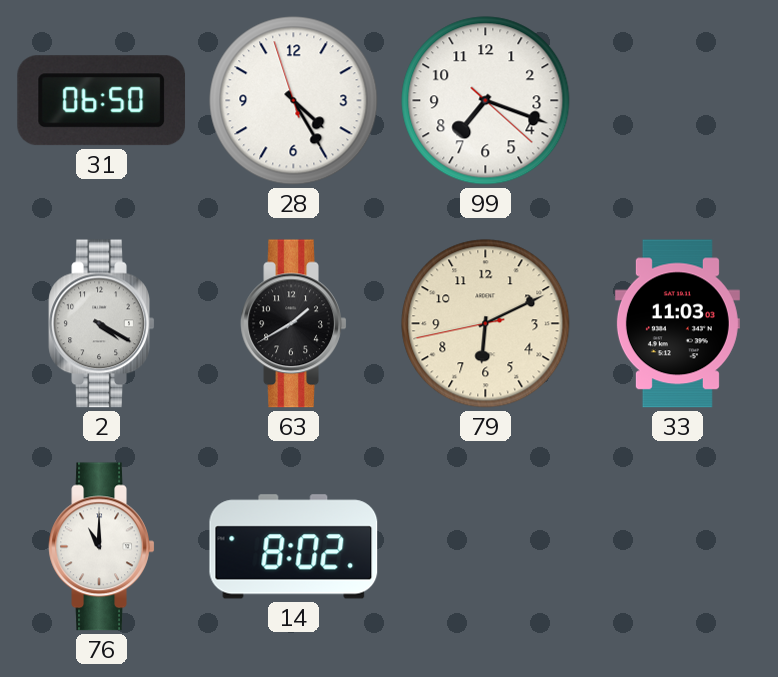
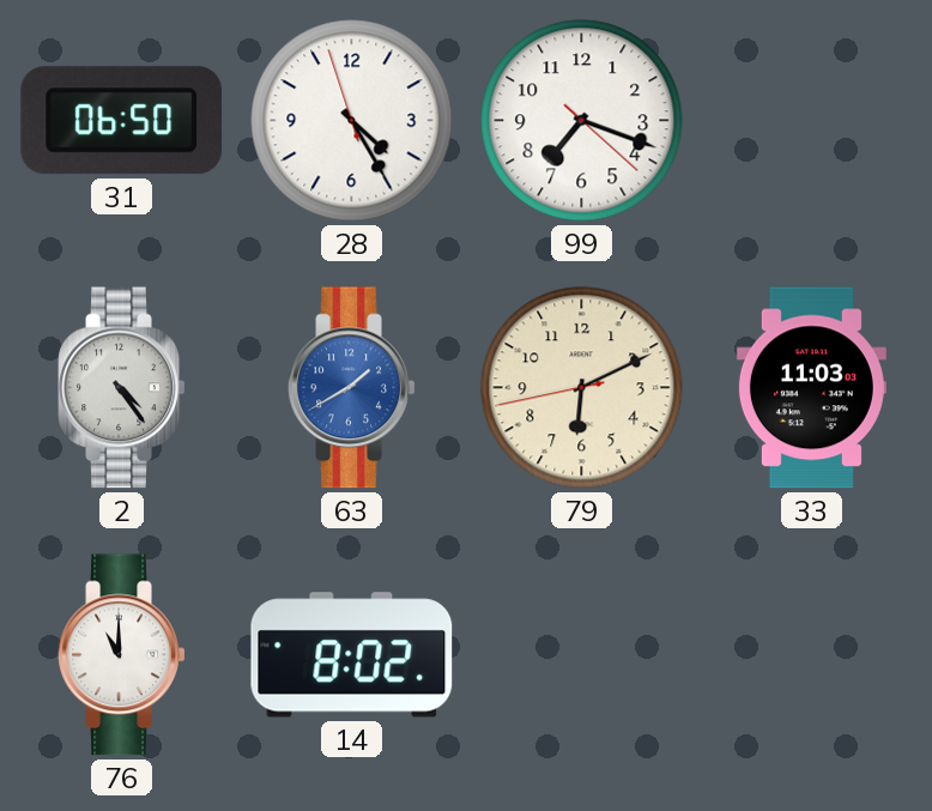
2: 4:20 -> 4:24 (122, 388)
63 dial: black -> blue (352, 388)
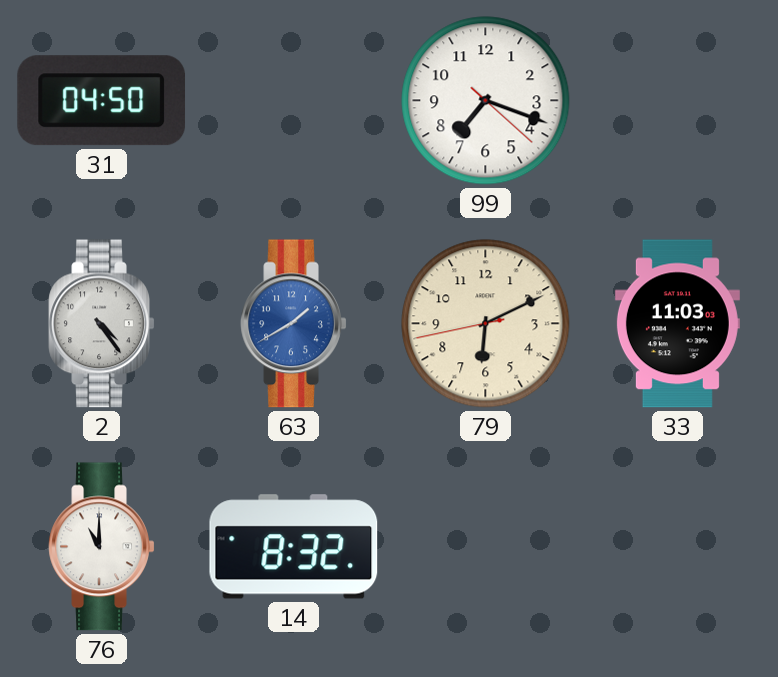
31: 06:50 -> 04:50 (102, 101)
28: 4:24 -> none (352, 121)
14: 8:02 -> 8:32 (294, 547)
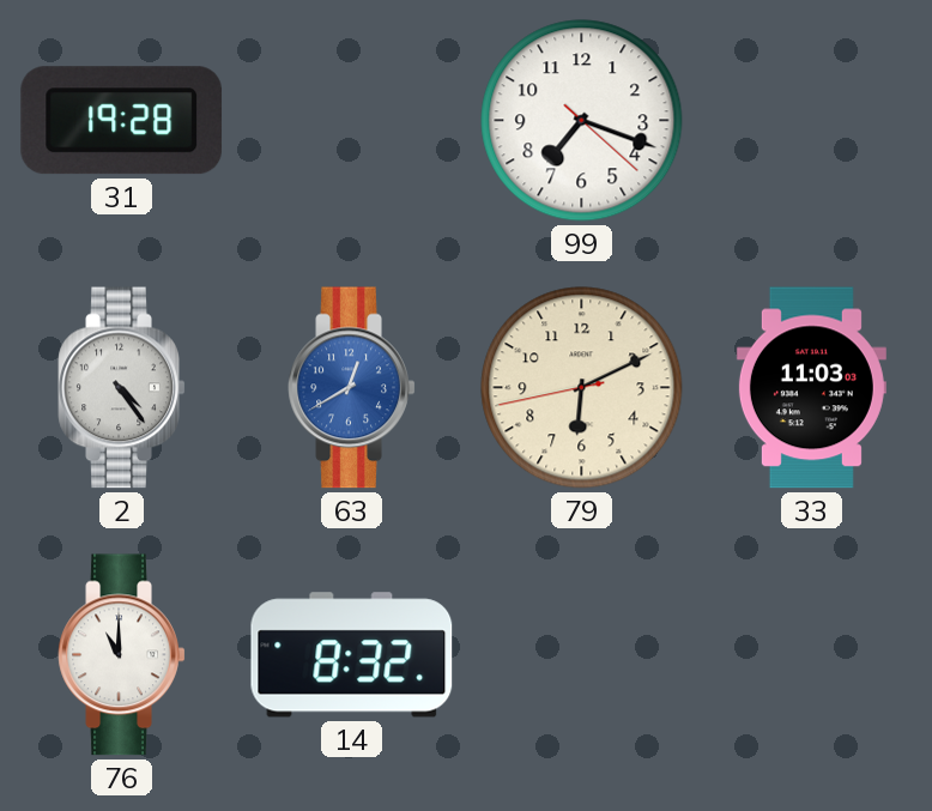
31: 04:50 -> 19:28 (122, 121)
63: 1:40 -> 12:40 (352, 388)
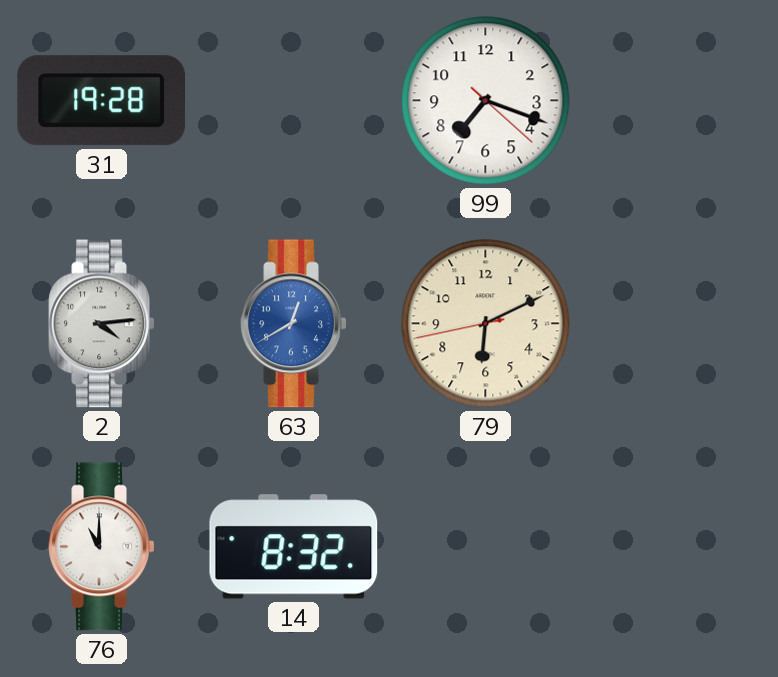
2: 4:24 -> 4:14 (102, 324)
33: 11:03 -> none (811, 388)
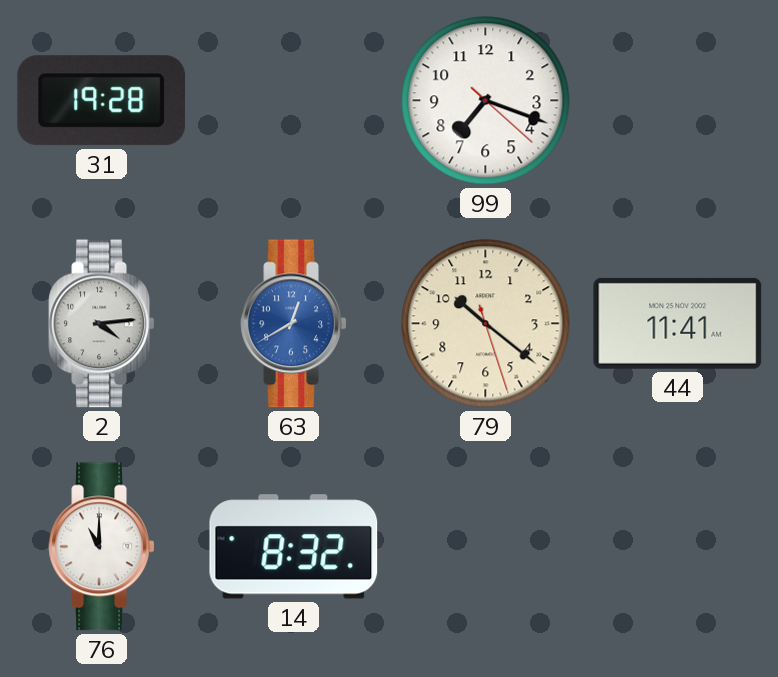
79: 6:10 -> 10:21 (486, 324)
44: none -> 11:41 (678, 323)
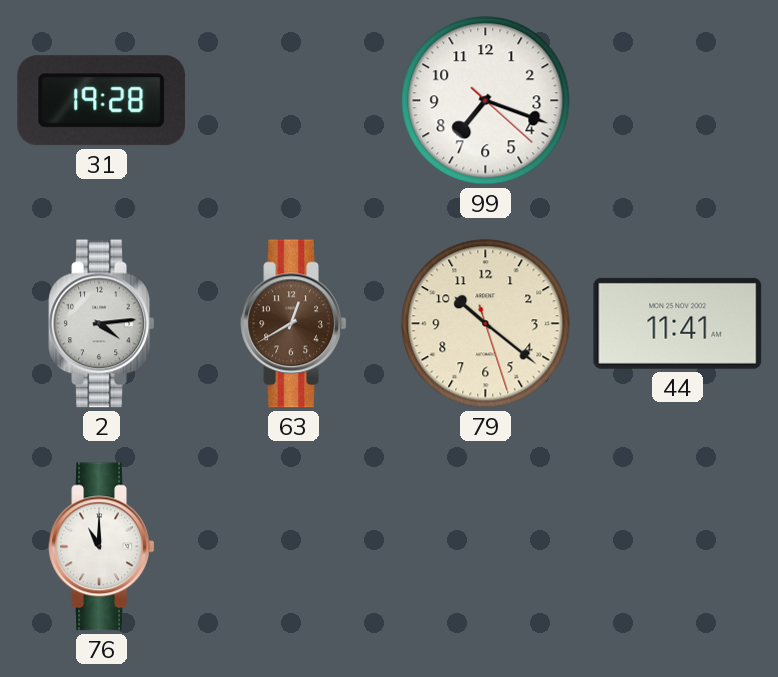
63 dial: blue -> brown (294, 324)
14: 8:32 -> none (294, 547)
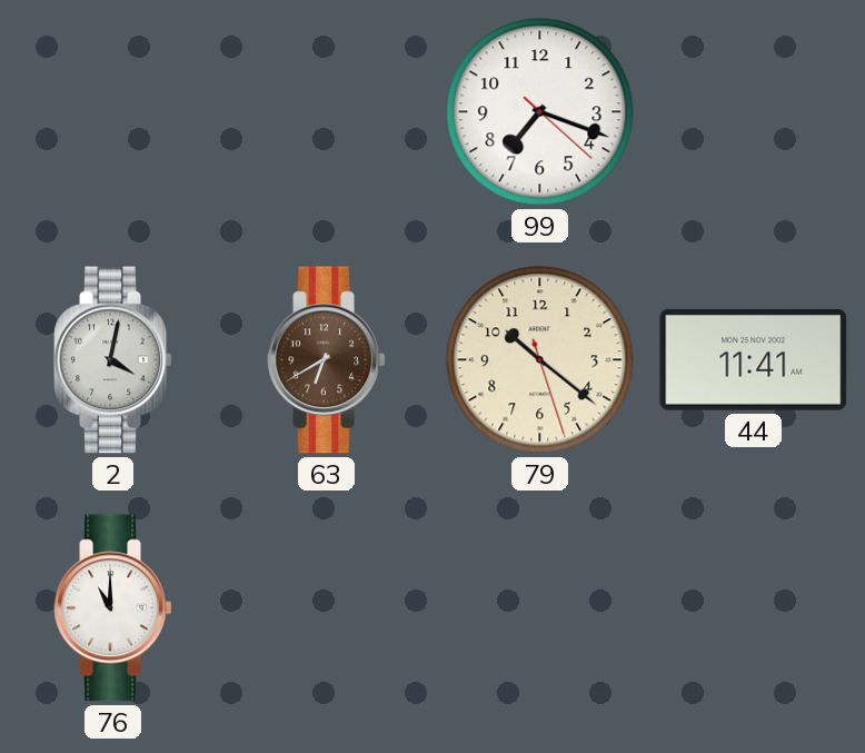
31: 19:28 -> none (102, 101)
2: 4:14 -> 4:02 (113, 360)
63: 12:40 -> 6:40 (327, 360)
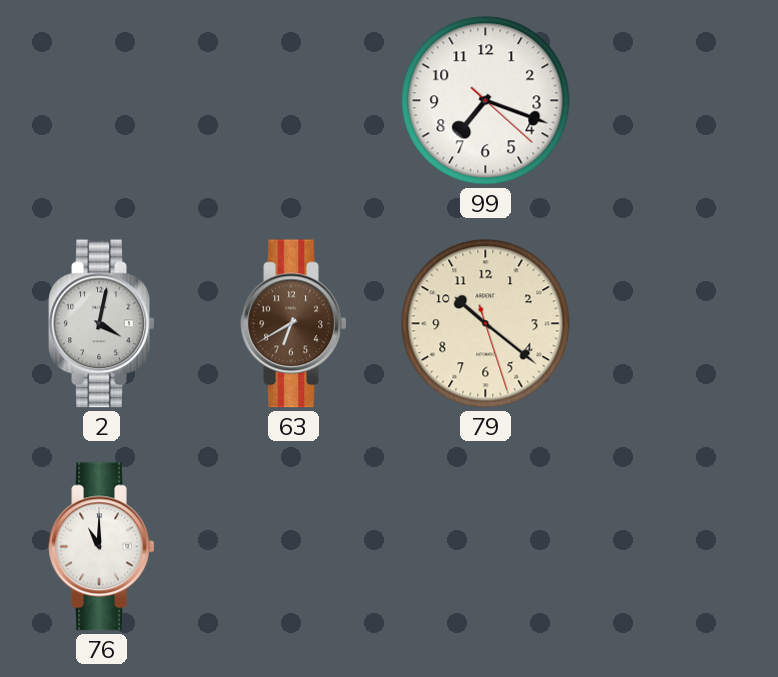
44: 11:41 -> none (754, 359)
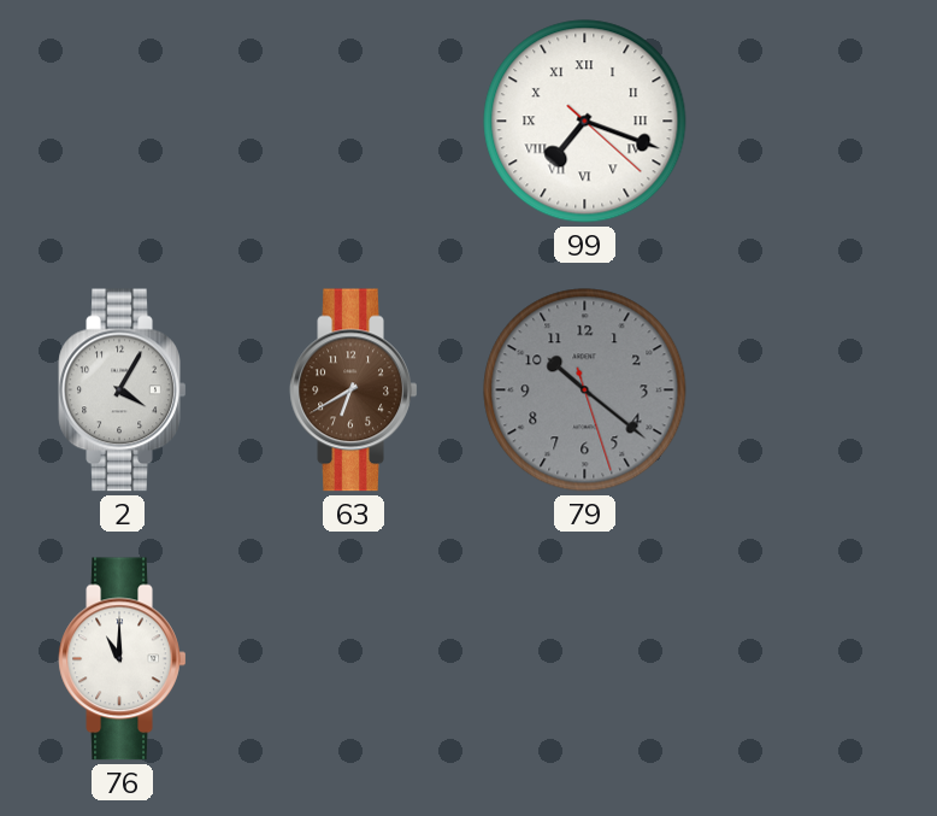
99 numerals: Arabic -> Roman (585, 122)
2: 4:02 -> 4:05 (123, 391)
79 dial: cream -> grey (585, 391)
